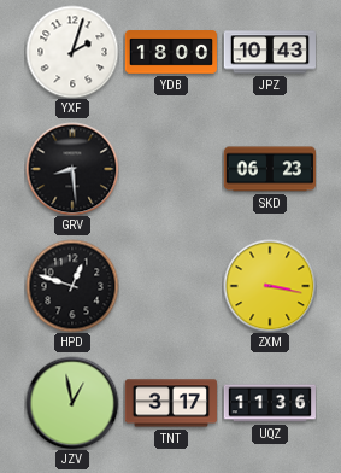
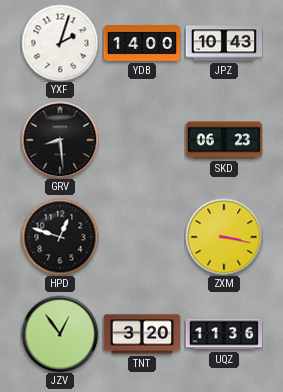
YDB: 18:00 -> 14:00 (141, 43)
JZV: 12:58 -> 12:54 (60, 334)
TNT: 3:17 -> 3:20 (141, 334)
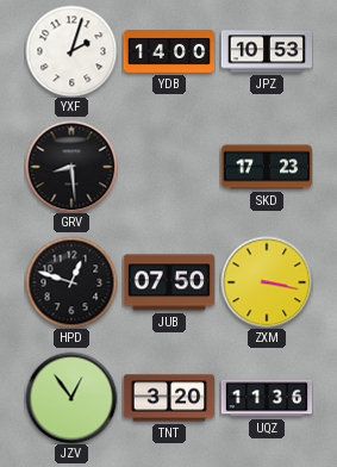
JPZ: 10:43 -> 10:53 (267, 51)
SKD: 06:23 -> 17:23 (266, 167)
JUB: none -> 07:50 (168, 282)
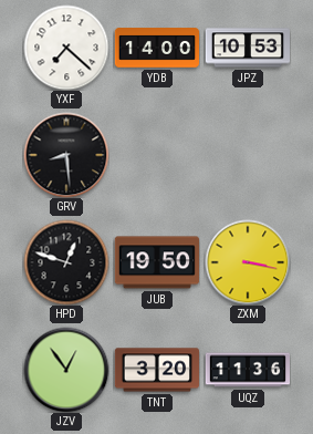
YXF: 2:03 -> 7:22 (66, 48)
SKD: 17:23 -> none (266, 167)
JUB: 07:50 -> 19:50 (156, 262)
